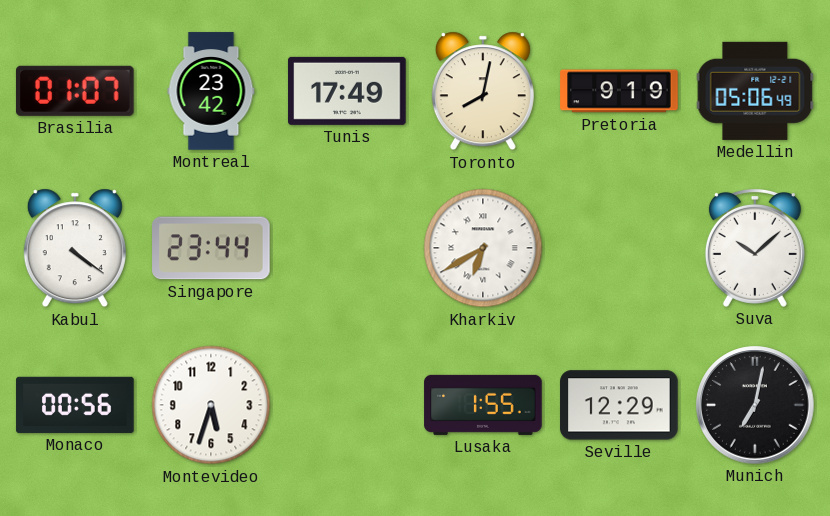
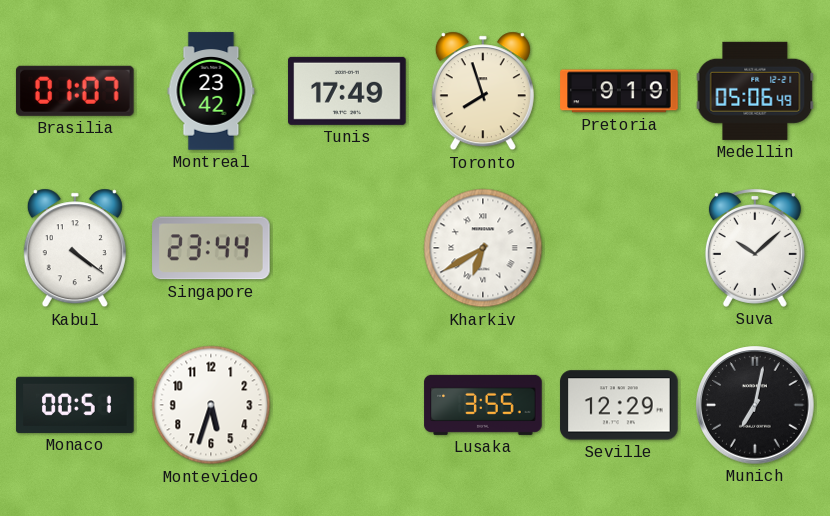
Toronto: 8:02 -> 7:57 (483, 91)
Monaco: 00:56 -> 00:51 (75, 405)
Lusaka: 1:55 -> 3:55 (483, 405)
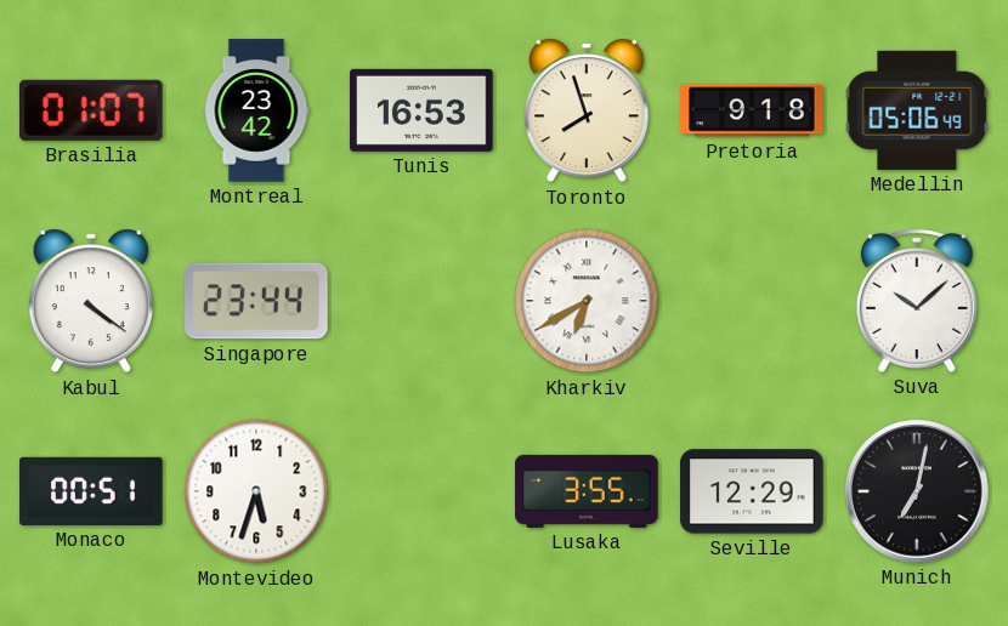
Tunis: 17:49 -> 16:53 (421, 110)
Pretoria: 9:19 -> 9:18 (752, 110)
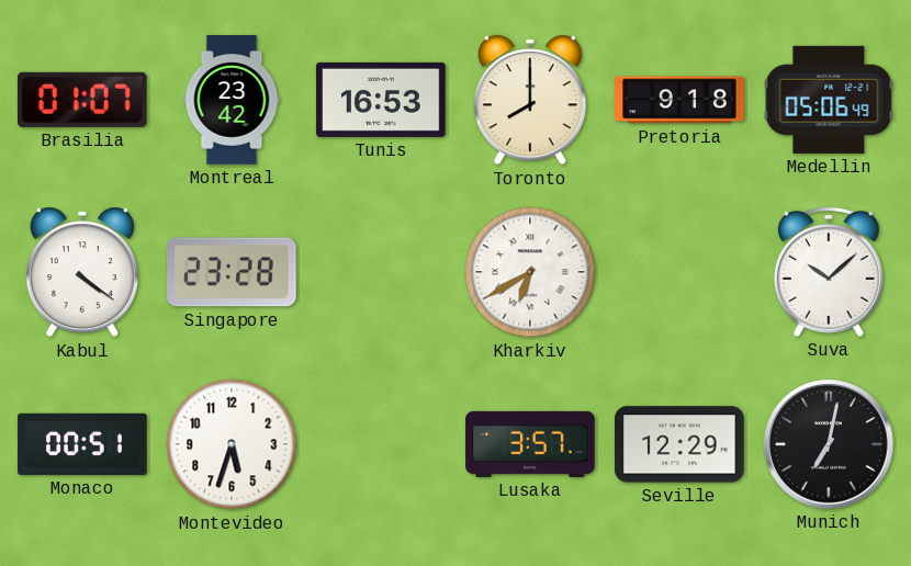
Toronto: 7:57 -> 8:00 (530, 100)
Singapore: 23:44 -> 23:28 (232, 272)
Lusaka: 3:55 -> 3:57 (530, 444)
